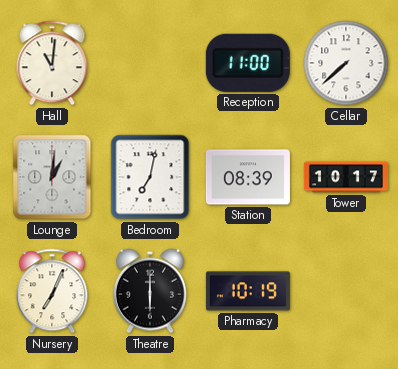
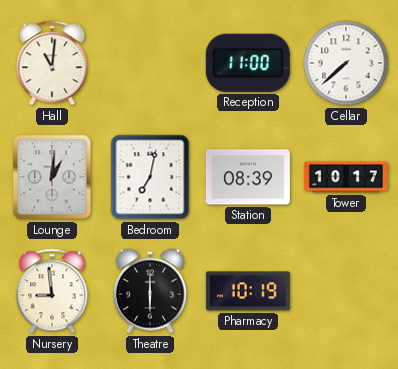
Nursery: 7:04 -> 8:59 (52, 291)
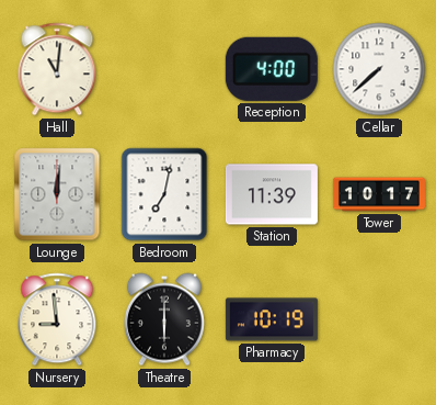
Reception: 11:00 -> 4:00 (272, 69)
Lounge: 1:01 -> 12:01 (57, 194)
Station: 08:39 -> 11:39 (272, 194)
